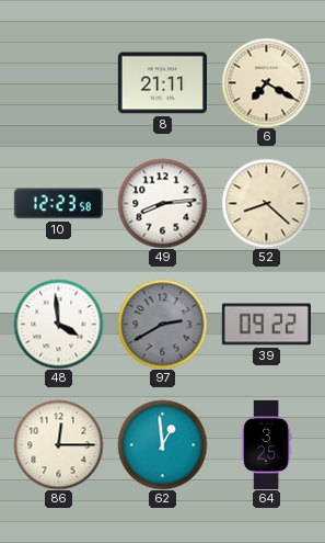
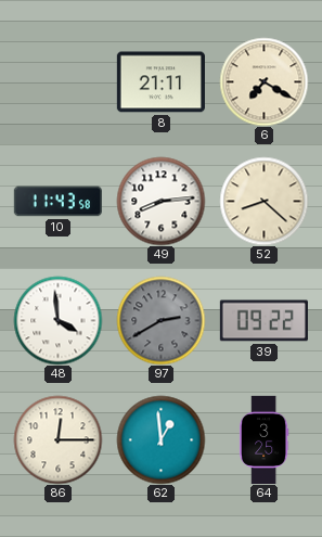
10: 12:23 -> 11:43 (57, 202)
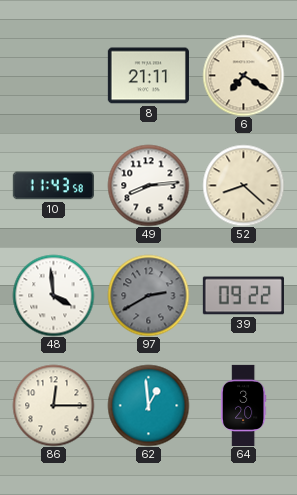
64: 3:25 -> 3:20 (243, 405)
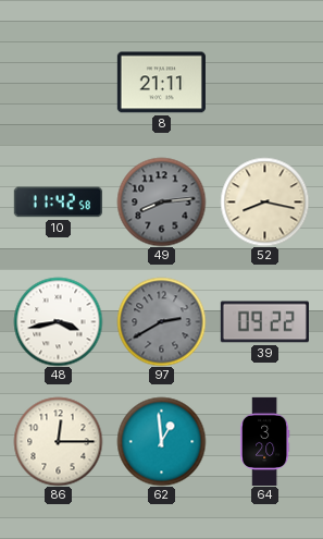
6: 7:20 -> none (243, 75)
10: 11:43 -> 11:42 (58, 203)
49 dial: white -> grey (161, 201)
52: 8:22 -> 8:17 (264, 201)
48: 3:59 -> 3:43 (58, 321)
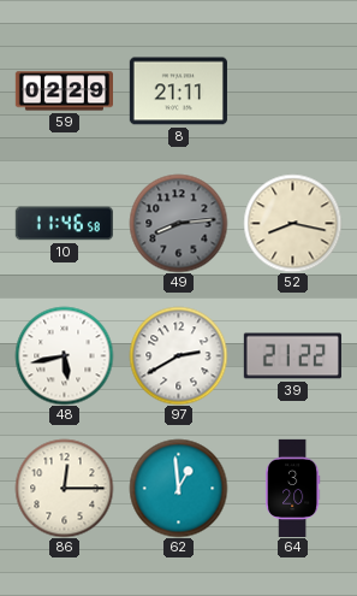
59: none -> 02:29 (64, 92)
10: 11:42 -> 11:46 (64, 224)
48: 3:43 -> 5:43 (64, 355)
97 dial: grey -> white (178, 355)
39: 09:22 -> 21:22 (292, 356)
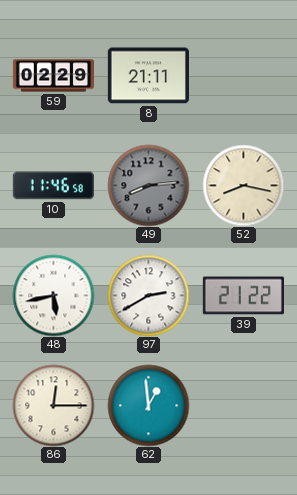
64: 3:20 -> none (292, 488)
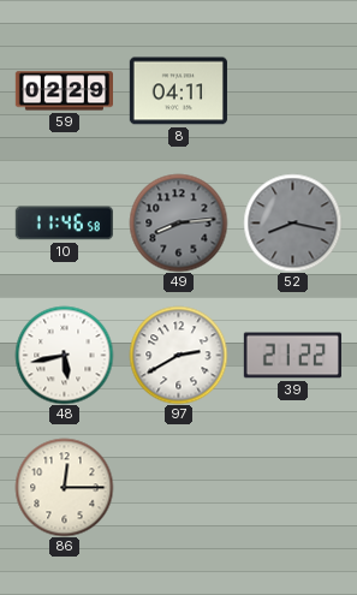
8: 21:11 -> 04:11 (178, 91)
52 dial: cream -> grey (292, 222)
62: 12:59 -> none (148, 405)
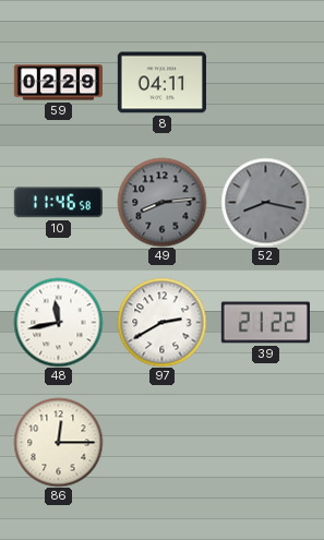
48: 5:43 -> 11:43 (58, 322)
